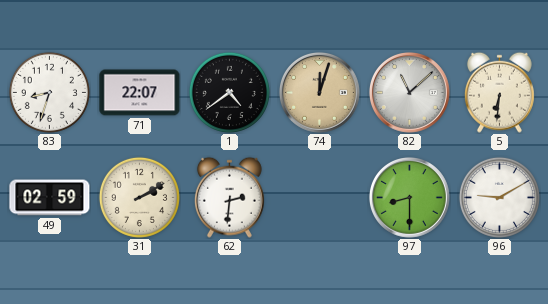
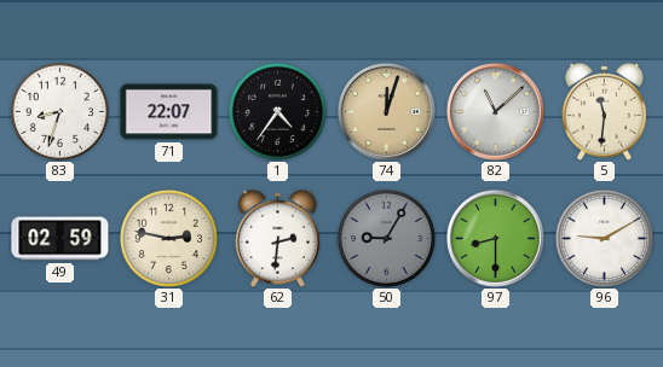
1: 4:39 -> 4:36 (277, 111)
5: 6:31 -> 11:31 (604, 111)
31: 2:10 -> 2:47 (168, 238)
50: none -> 9:05 (386, 238)
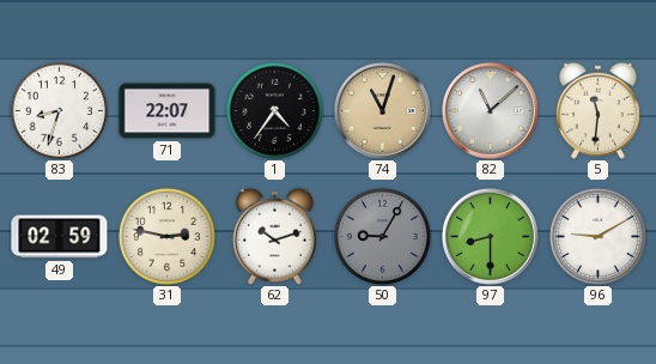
74: 12:03 -> 11:03 (383, 111)
62: 2:31 -> 10:12 (274, 236)
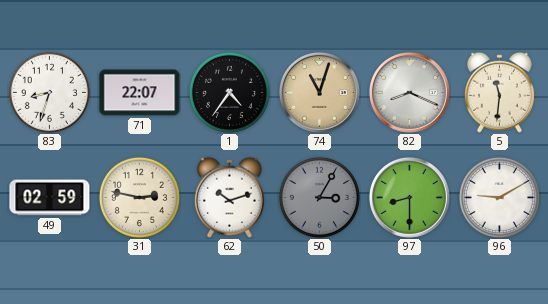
82: 11:08 -> 8:19 (410, 93)
50: 9:05 -> 3:05 (319, 197)
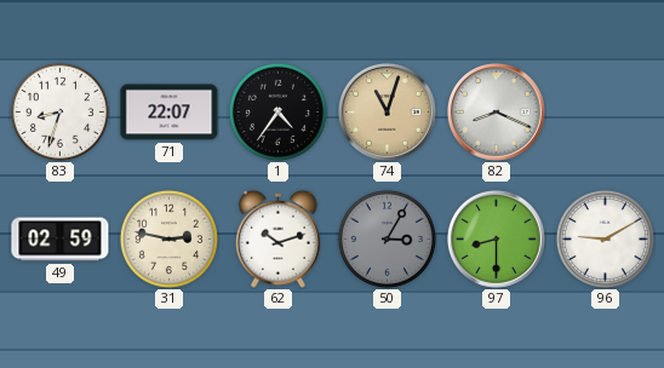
5: 11:31 -> none (499, 92)
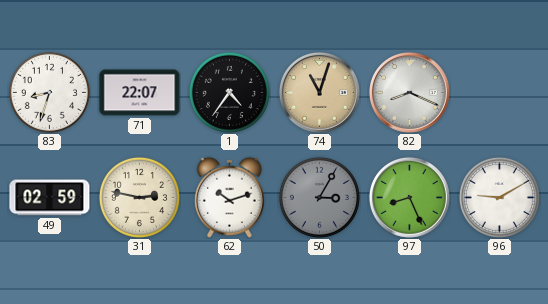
97: 8:30 -> 8:26 (410, 198)
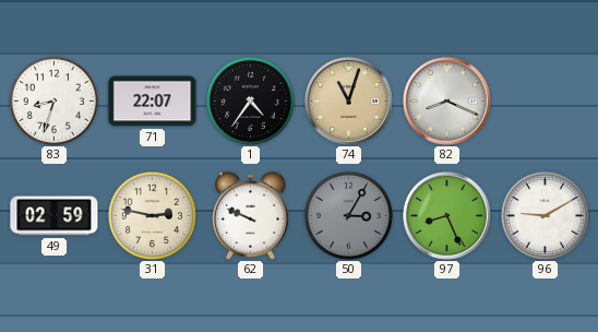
62: 10:12 -> 9:49 (250, 215)
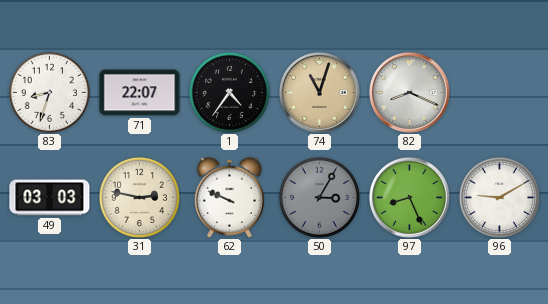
49: 02:59 -> 03:03 (50, 198)
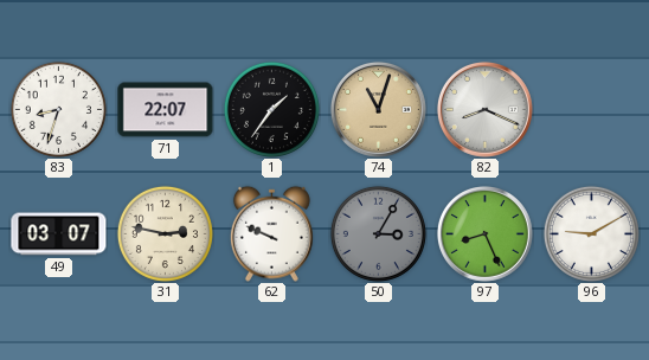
1: 4:36 -> 1:36 (271, 109)
49: 03:03 -> 03:07 (59, 234)
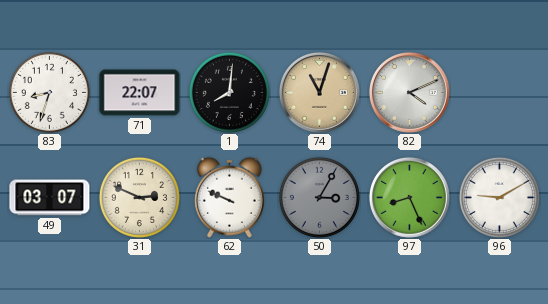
1: 1:36 -> 8:01 (229, 92)
82: 8:19 -> 4:11 (410, 93)
31: 2:47 -> 2:49 (139, 197)
